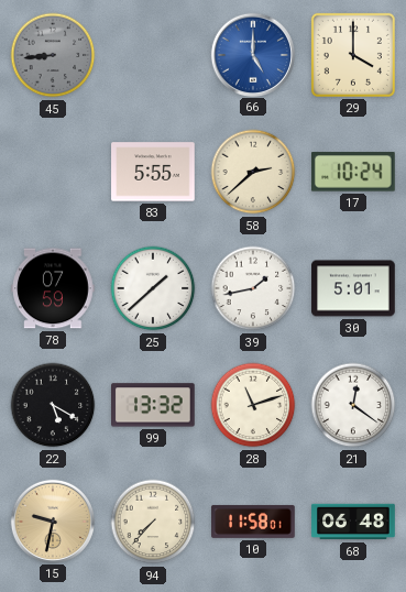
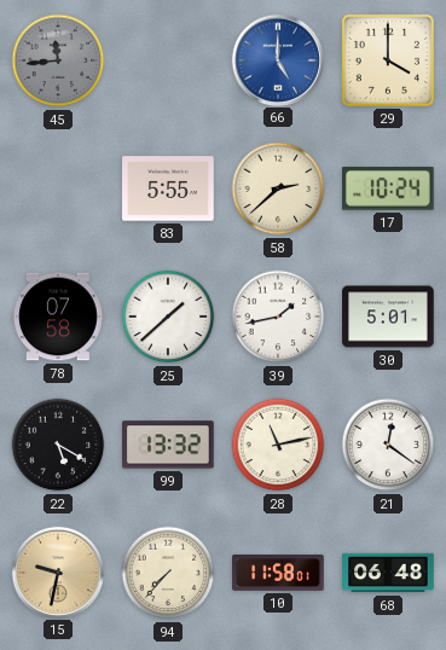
45: 8:44 -> 11:44 (58, 60)
78: 07:59 -> 07:58 (58, 317)
28: 11:12 -> 11:13 (278, 445)
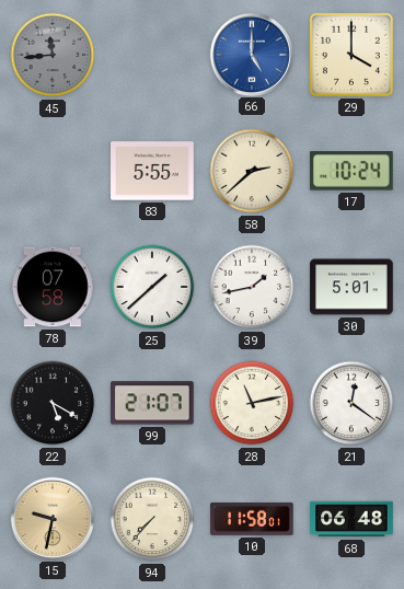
99: 13:32 -> 21:07 (153, 403)
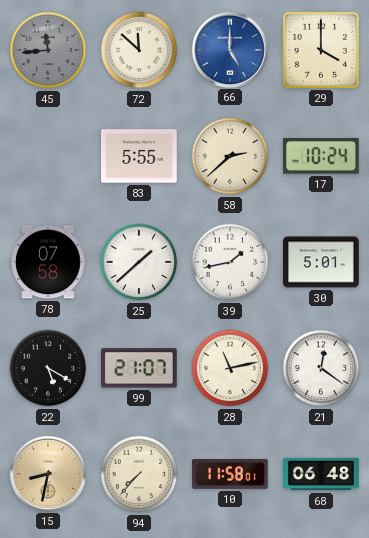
72: none -> 11:52 (139, 50)
15: 9:32 -> 8:32 (47, 473)
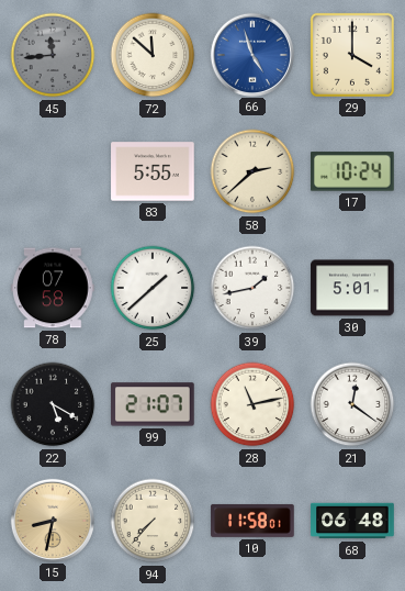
66: 5:00 -> 4:57 (251, 54)
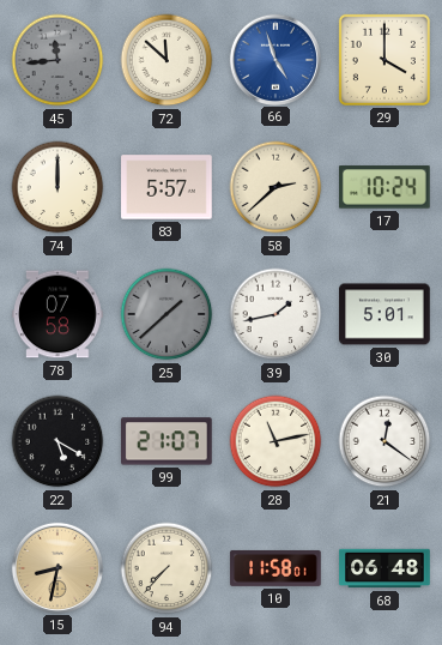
74: none -> 12:00 (57, 187)
83: 5:55 -> 5:57 (166, 187)
25 dial: white -> grey (166, 314)
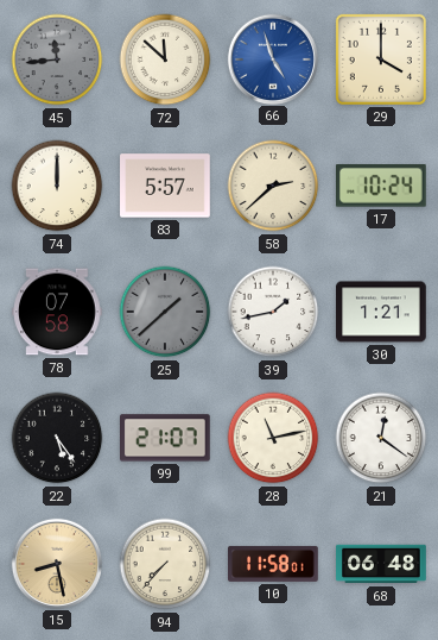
30: 5:01 -> 1:21 (381, 312)
22: 5:20 -> 5:24 (57, 438)
15: 8:32 -> 8:28 (56, 563)
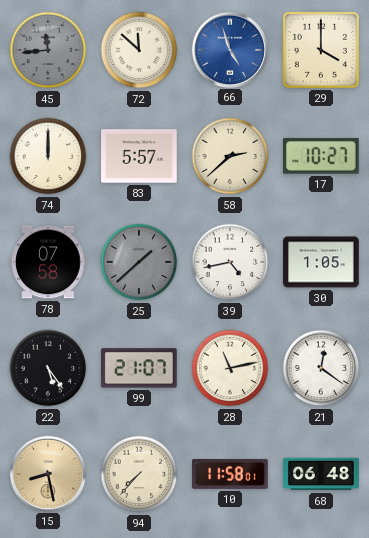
17: 10:24 -> 10:27 (322, 156)
39: 1:43 -> 4:43 (230, 262)
30: 1:21 -> 1:05 (321, 262)
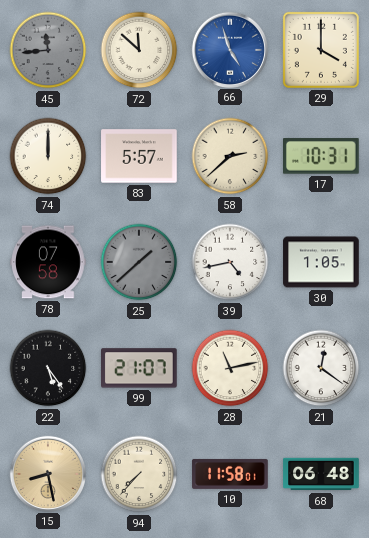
17: 10:27 -> 10:31 (322, 156)
